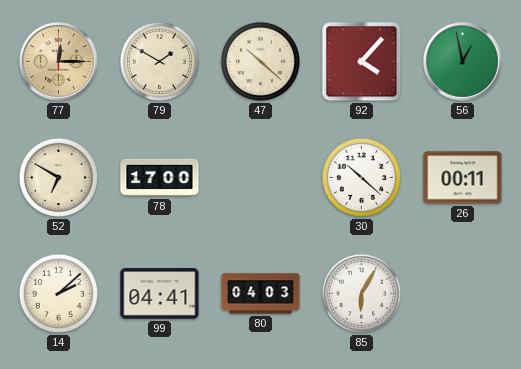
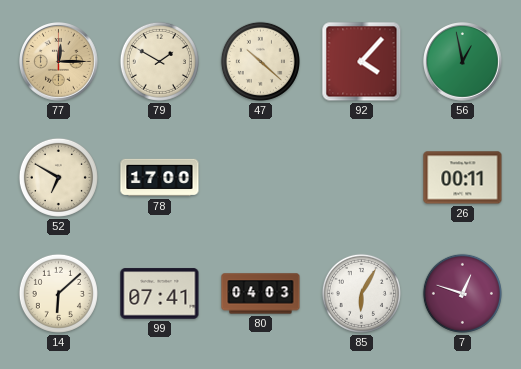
30: 10:22 -> none (361, 177)
14: 2:08 -> 6:08 (58, 293)
99: 04:41 -> 07:41 (160, 294)
7: none -> 12:48 (462, 293)
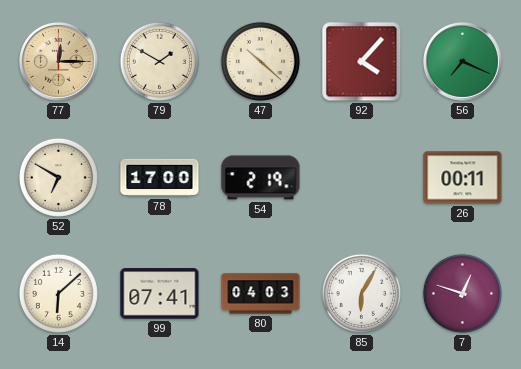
56: 12:58 -> 7:19 (463, 62)
54: none -> 2:19 (261, 178)
